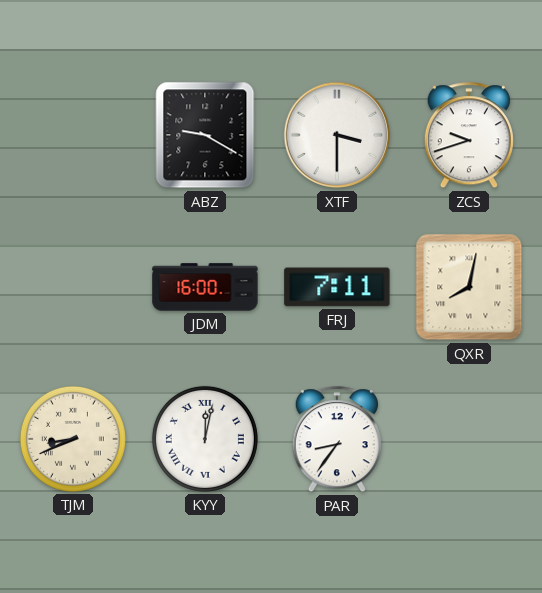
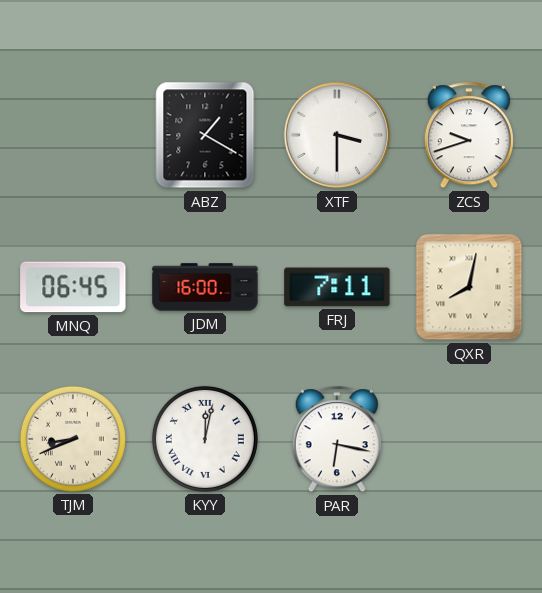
ABZ: 9:20 -> 1:20 (205, 135)
MNQ: none -> 06:45 (73, 287)
PAR: 8:36 -> 6:17 (337, 440)
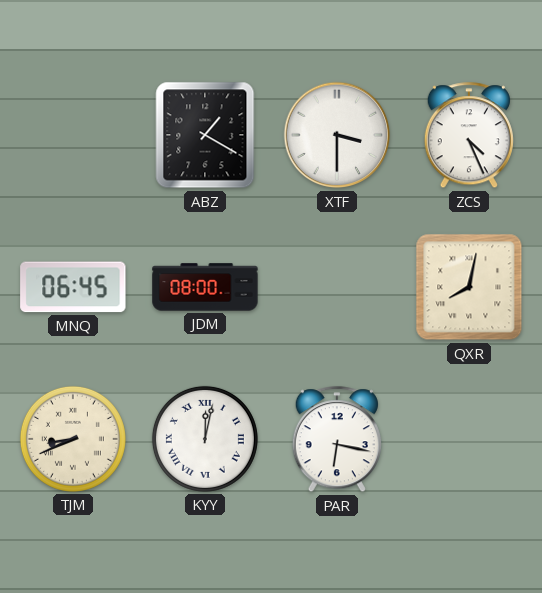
ZCS: 9:42 -> 4:26 (469, 136)
JDM: 16:00 -> 08:00 (205, 287)
FRJ: 7:11 -> none (337, 287)
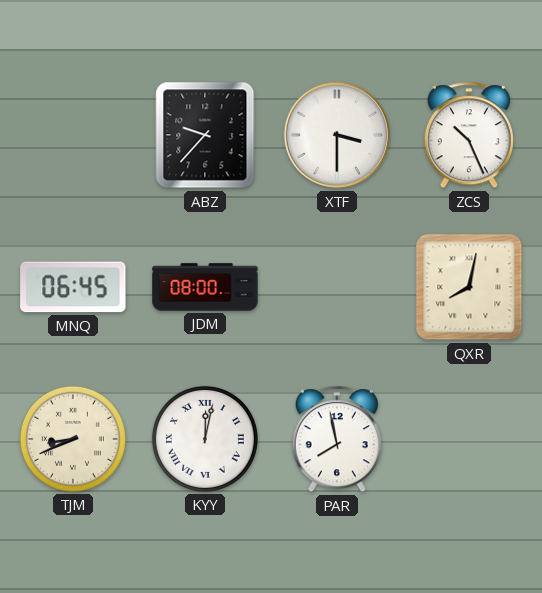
ABZ: 1:20 -> 9:37 (205, 135)
ZCS: 4:26 -> 10:26 (469, 136)
PAR: 6:17 -> 7:58 (337, 440)
